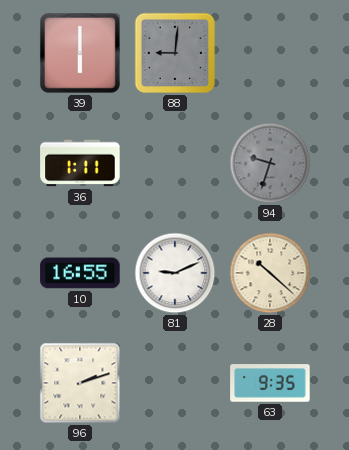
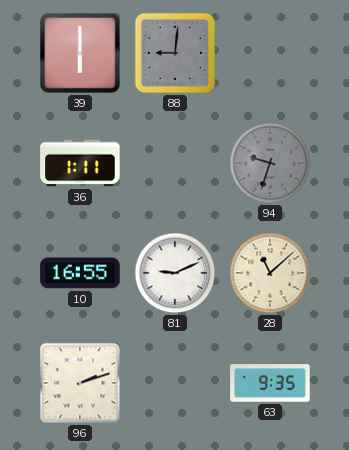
28: 10:22 -> 11:08 (270, 273)
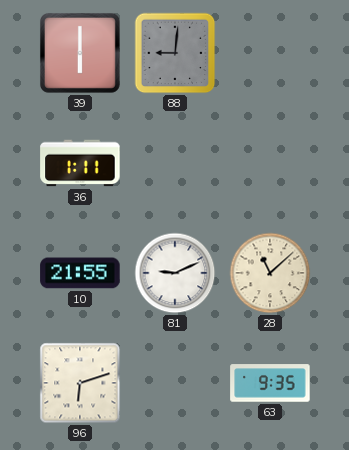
94: 9:33 -> none (270, 163)
10: 16:55 -> 21:55 (80, 273)
96: 2:12 -> 6:12 (80, 383)
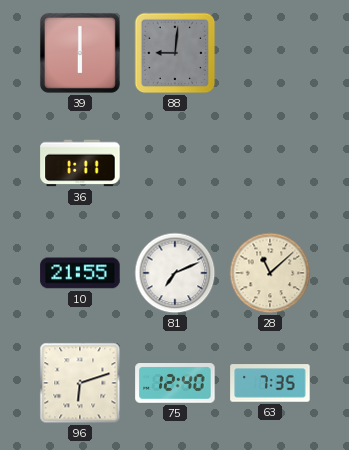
81: 9:11 -> 7:11 (175, 273)
75: none -> 12:40 (175, 384)
63: 9:35 -> 7:35 (270, 383)
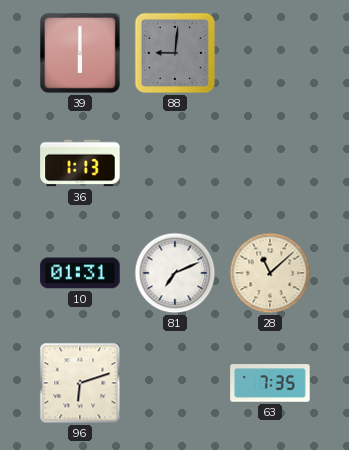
36: 1:11 -> 1:13 (80, 163)
10: 21:55 -> 01:31 (80, 273)
75: 12:40 -> none (175, 384)
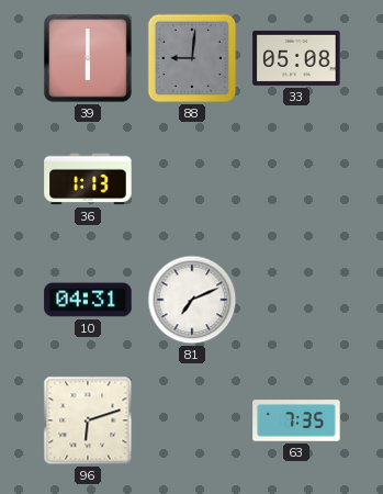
33: none -> 05:08 (296, 58)
10: 01:31 -> 04:31 (88, 300)
28: 11:08 -> none (270, 273)
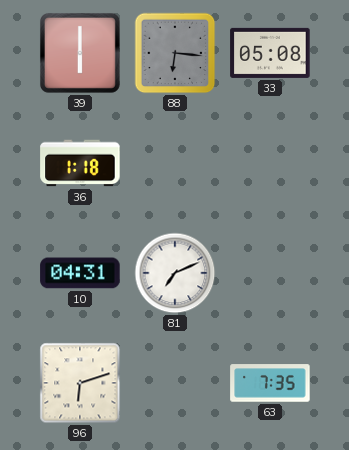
88: 9:01 -> 6:16 (175, 53)
36: 1:13 -> 1:18 (80, 163)
